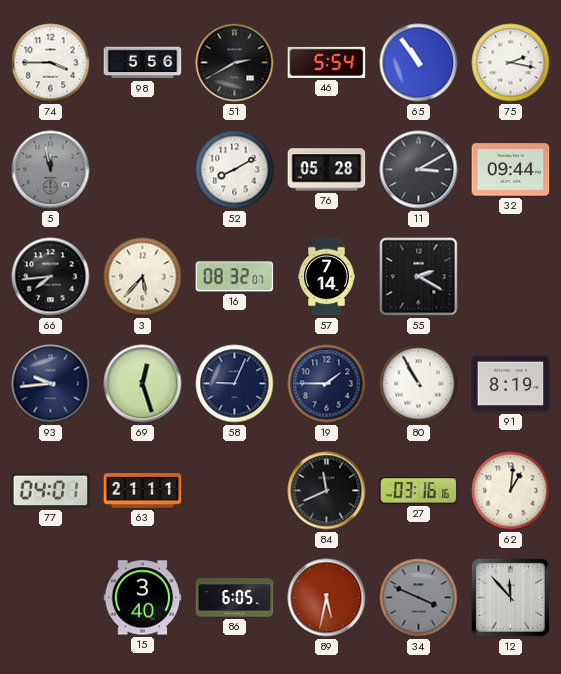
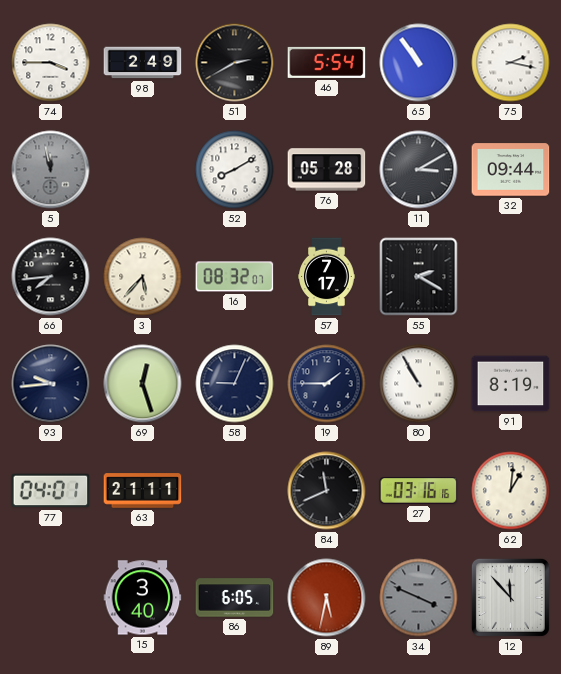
98: 5:56 -> 2:49 (143, 63)
57: 7:14 -> 7:17 (327, 277)
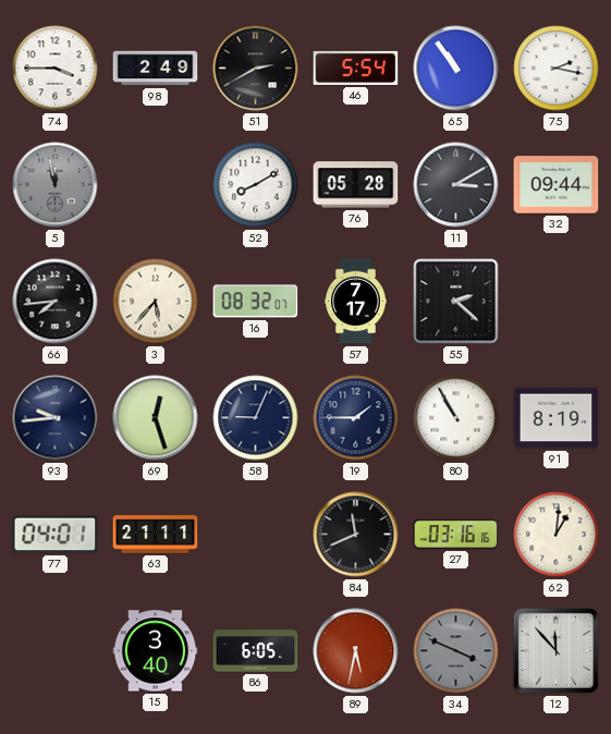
55: 2:20 -> 2:22 (456, 302)
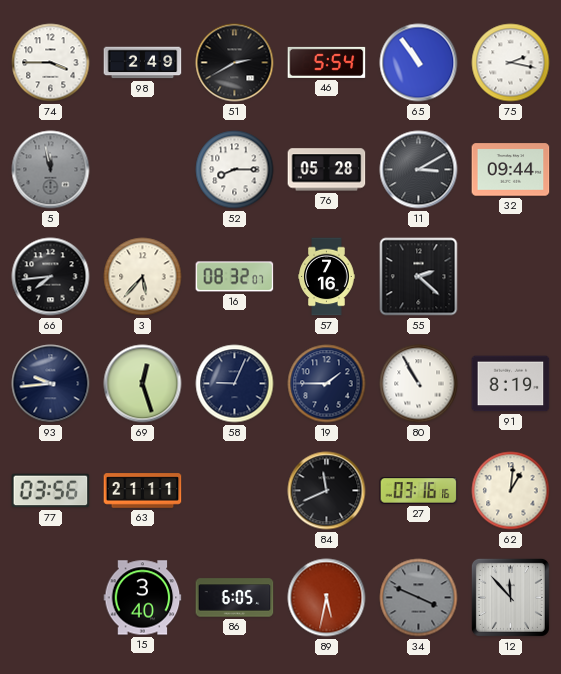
52: 8:10 -> 8:15 (235, 170)
57: 7:17 -> 7:16 (327, 277)
77: 04:01 -> 03:56 (51, 491)
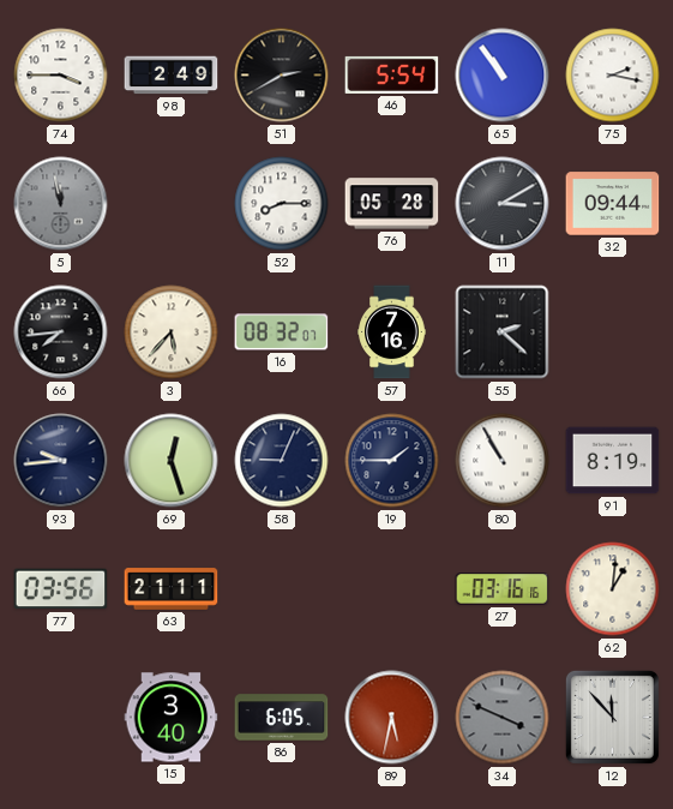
84: 11:41 -> none (327, 491)
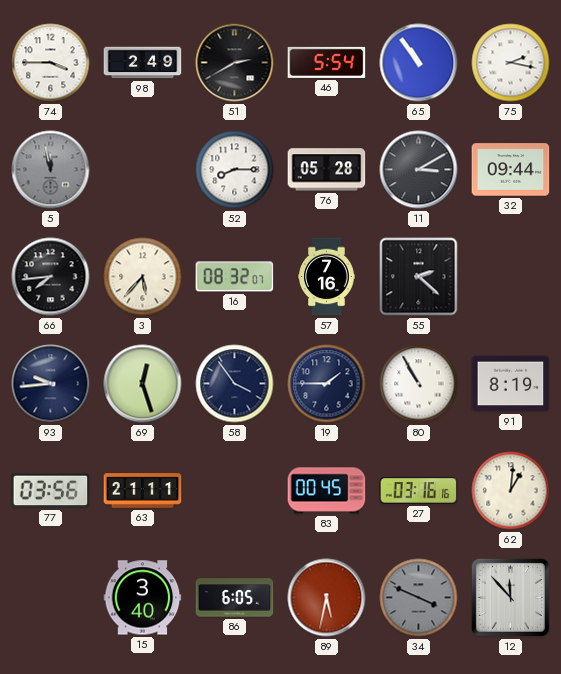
58: 9:04 -> 3:54 (235, 384)
83: none -> 00:45 (327, 491)
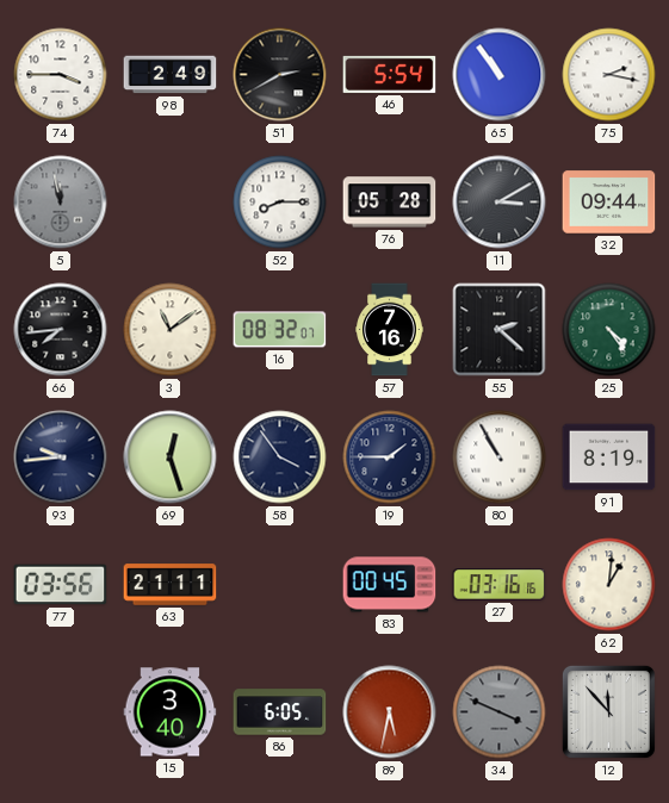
3: 5:37 -> 11:09 (171, 330)
25: none -> 4:24 (609, 330)
